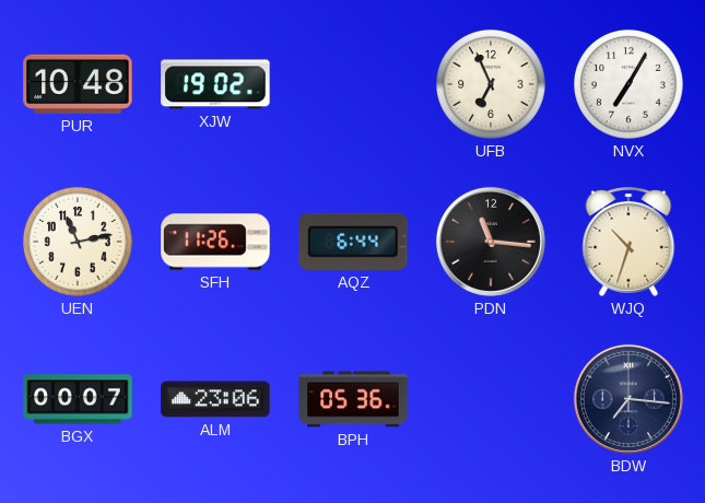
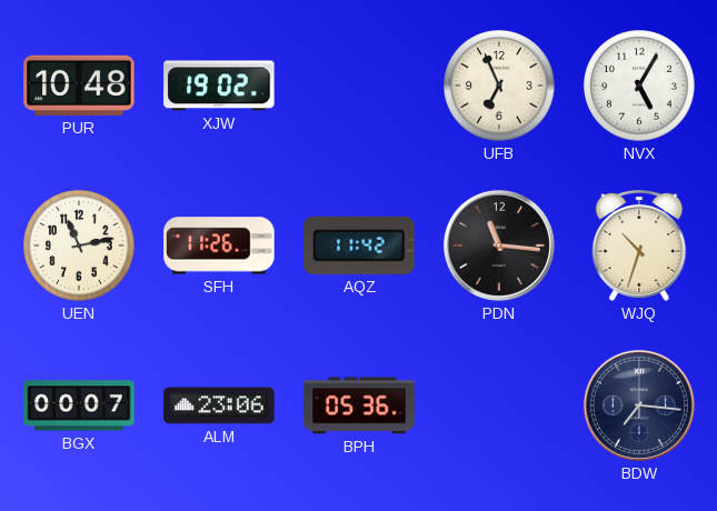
NVX: 7:05 -> 5:05 (640, 87)
AQZ: 6:44 -> 11:42 (359, 246)
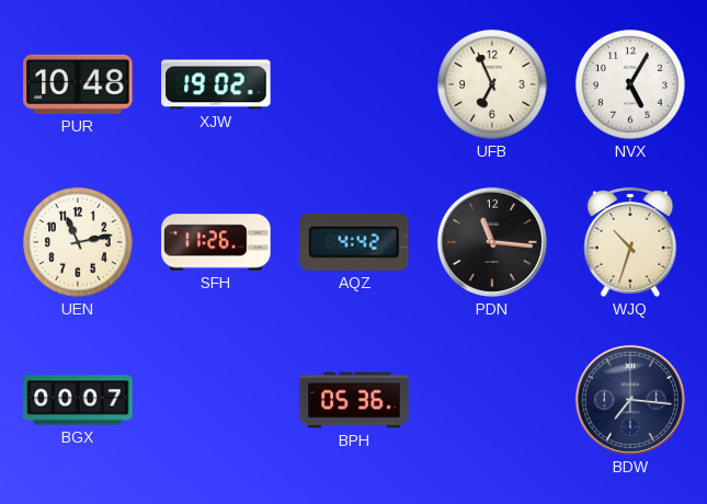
AQZ: 11:42 -> 4:42 (354, 242)
ALM: 23:06 -> none (219, 405)
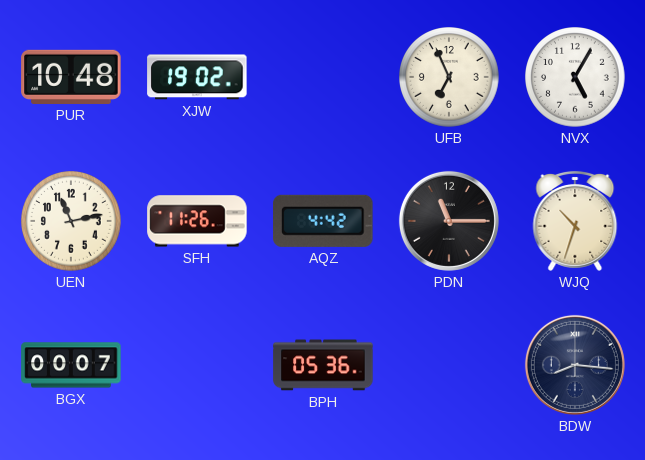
PDN: 11:16 -> 11:15 (449, 221)
BDW: 7:16 -> 8:16 (575, 365)
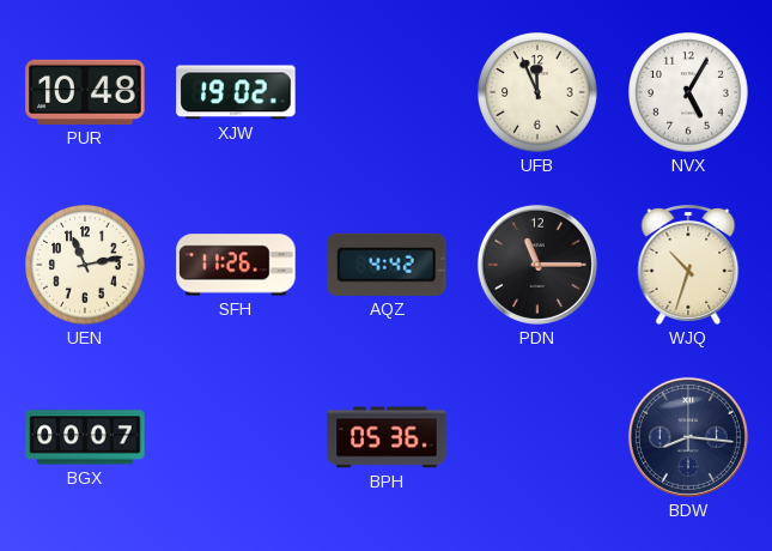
UFB: 6:56 -> 11:56 (539, 93)
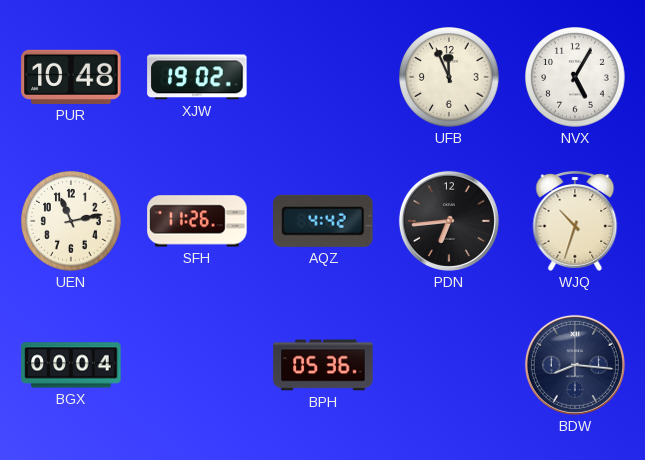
PDN: 11:15 -> 6:44 (449, 221)
BGX: 00:07 -> 00:04 (71, 365)
